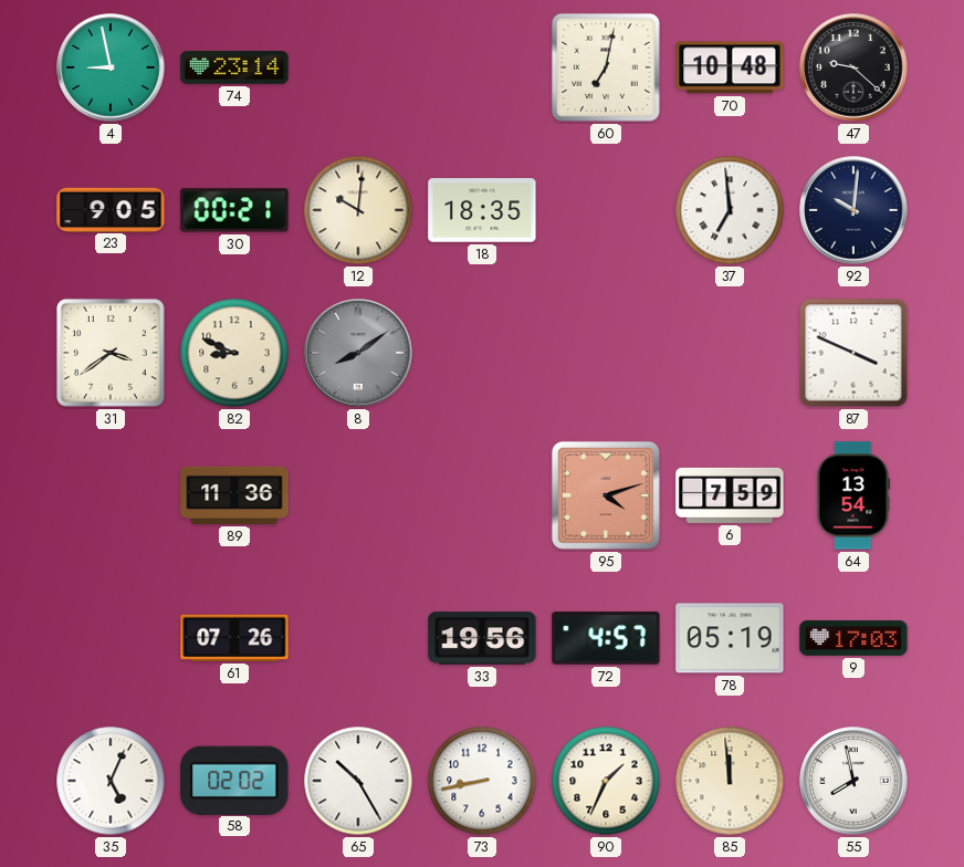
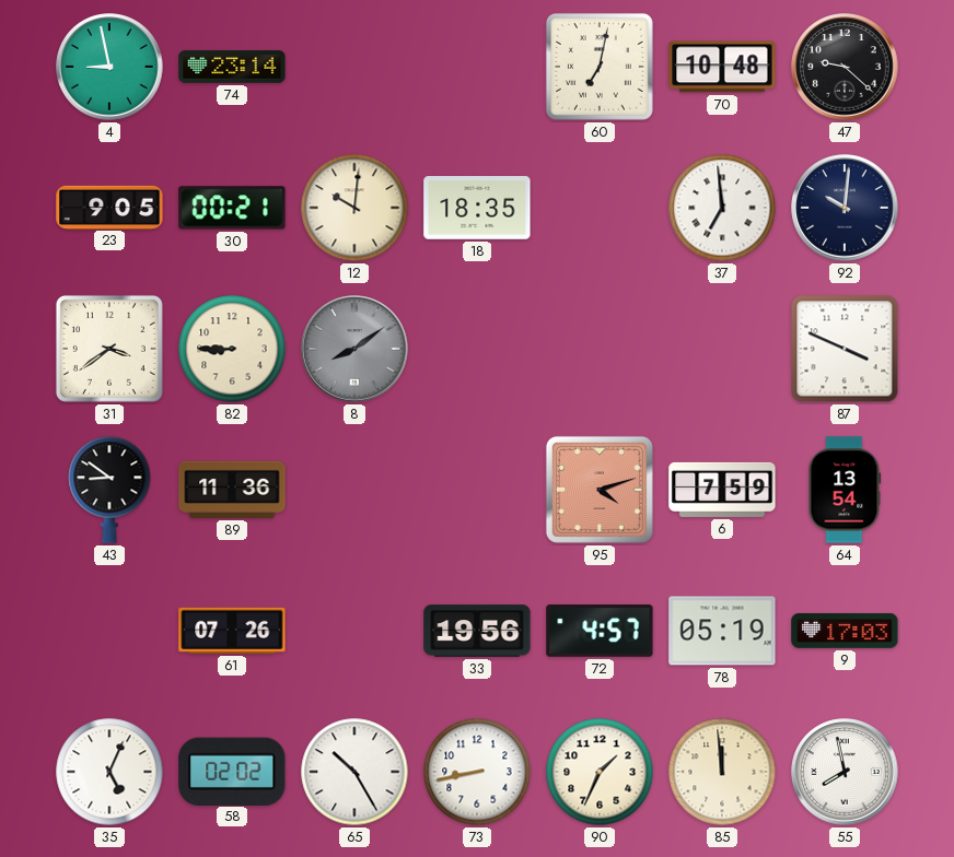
82: 8:49 -> 8:45 (232, 349)
43: none -> 8:51 (109, 490)
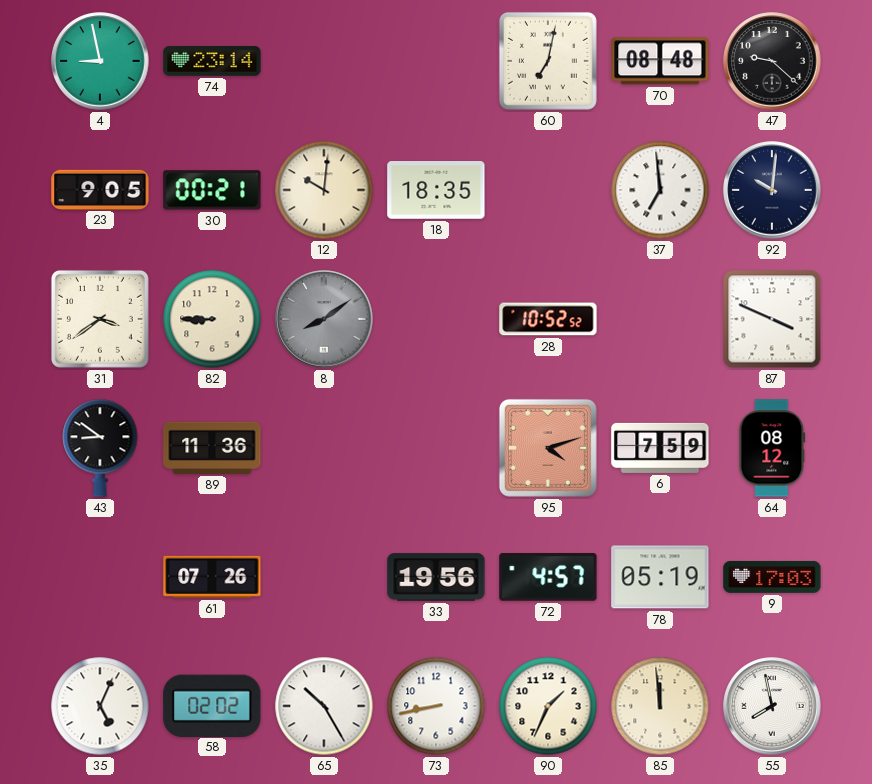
70: 10:48 -> 08:48 (660, 61)
28: none -> 10:52 (548, 319)
64: 13:54 -> 08:12 (772, 448)
